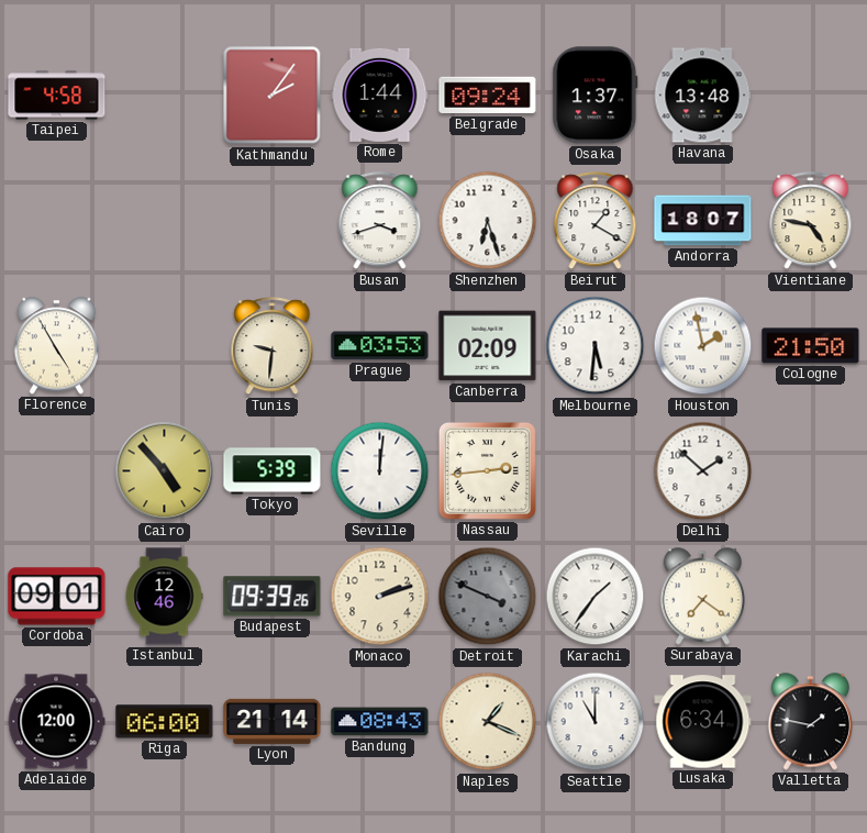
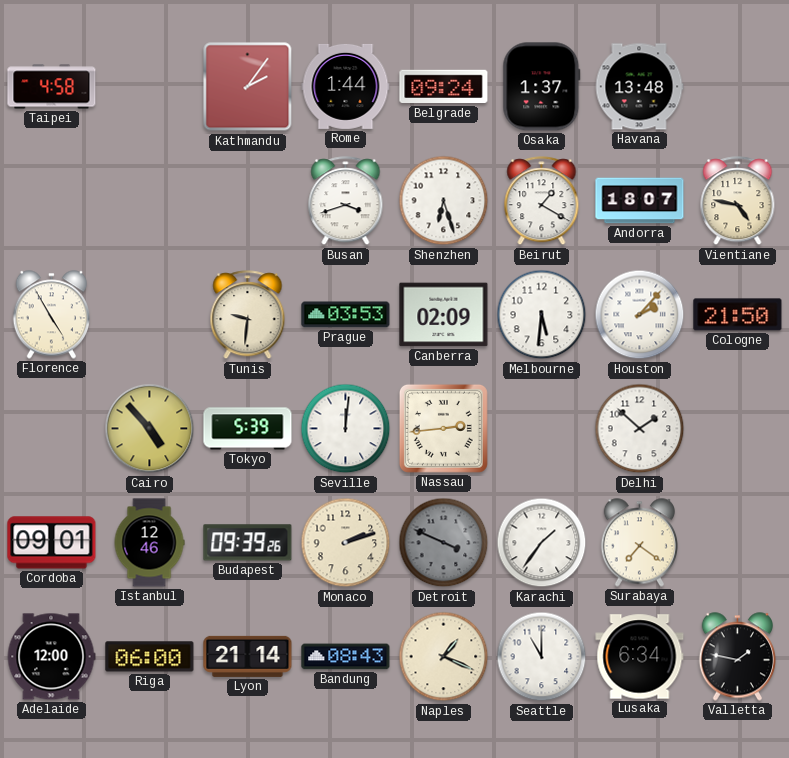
Houston: 1:58 -> 2:07 (640, 315)
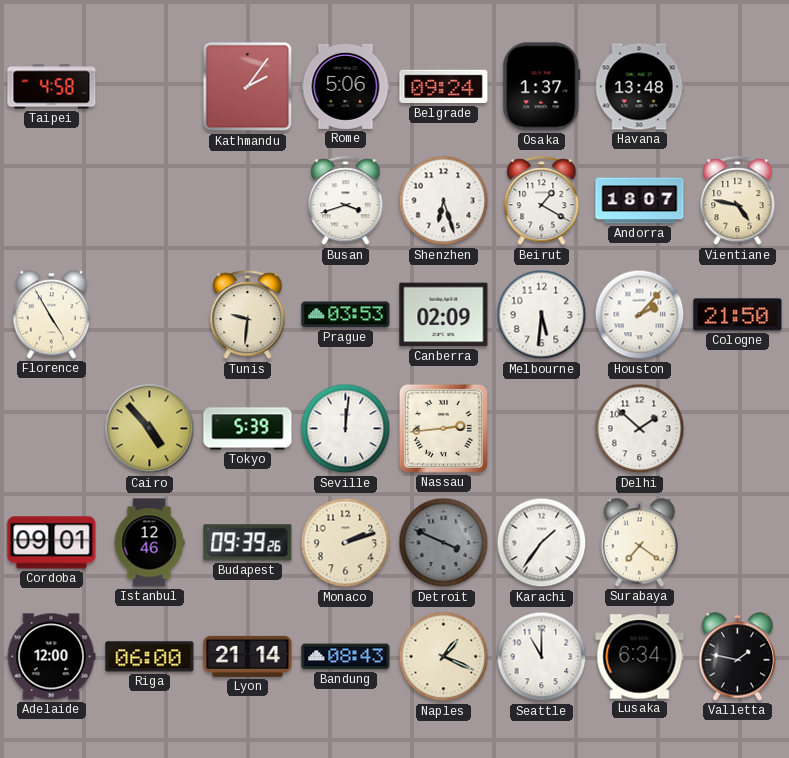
Rome: 1:44 -> 5:06 (346, 86)
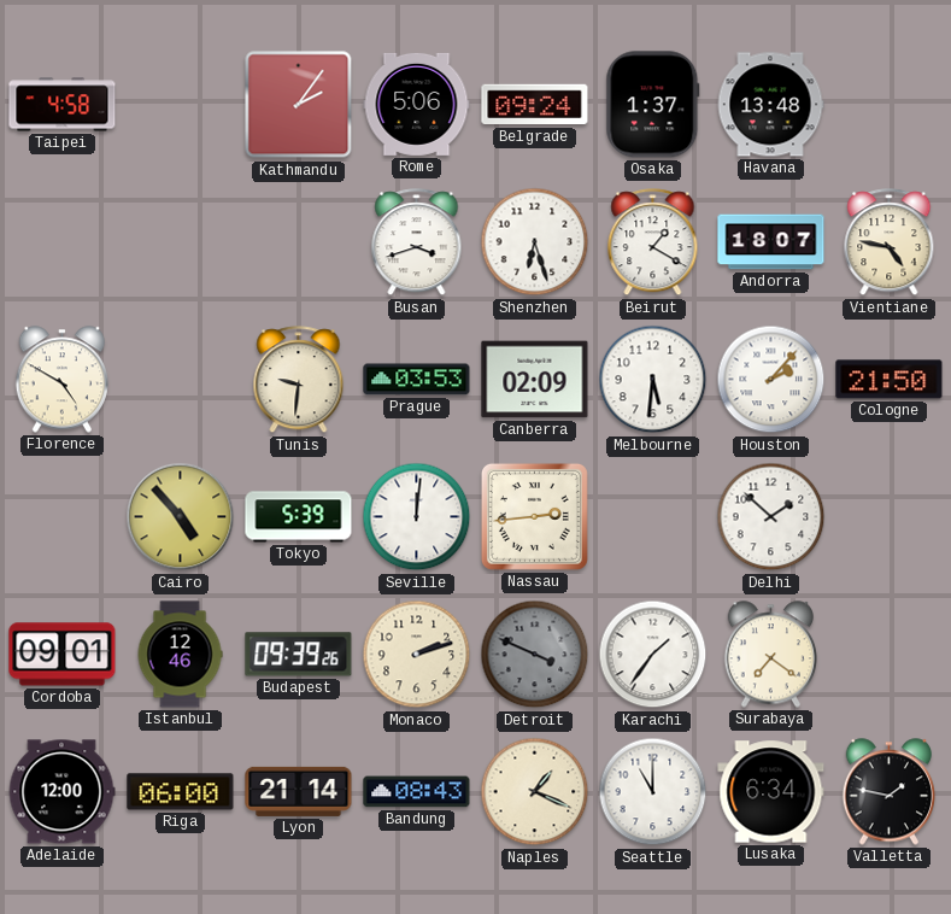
Florence: 4:55 -> 4:50 (63, 380)
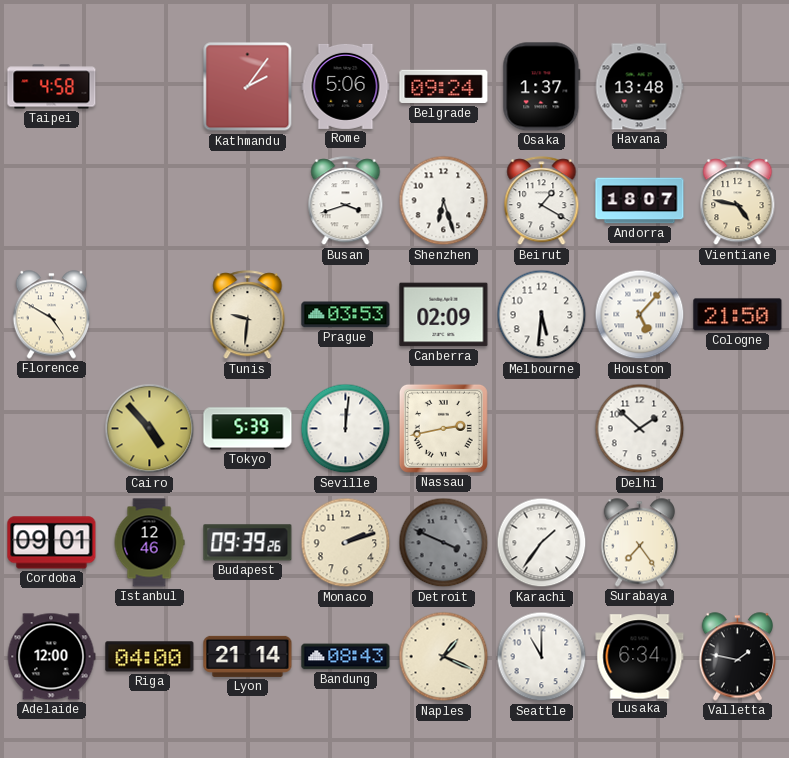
Houston: 2:07 -> 5:07 (640, 315)
Nassau: 2:44 -> 2:43 (443, 428)
Surabaya: 7:21 -> 7:24 (640, 543)
Riga: 06:00 -> 04:00 (150, 657)
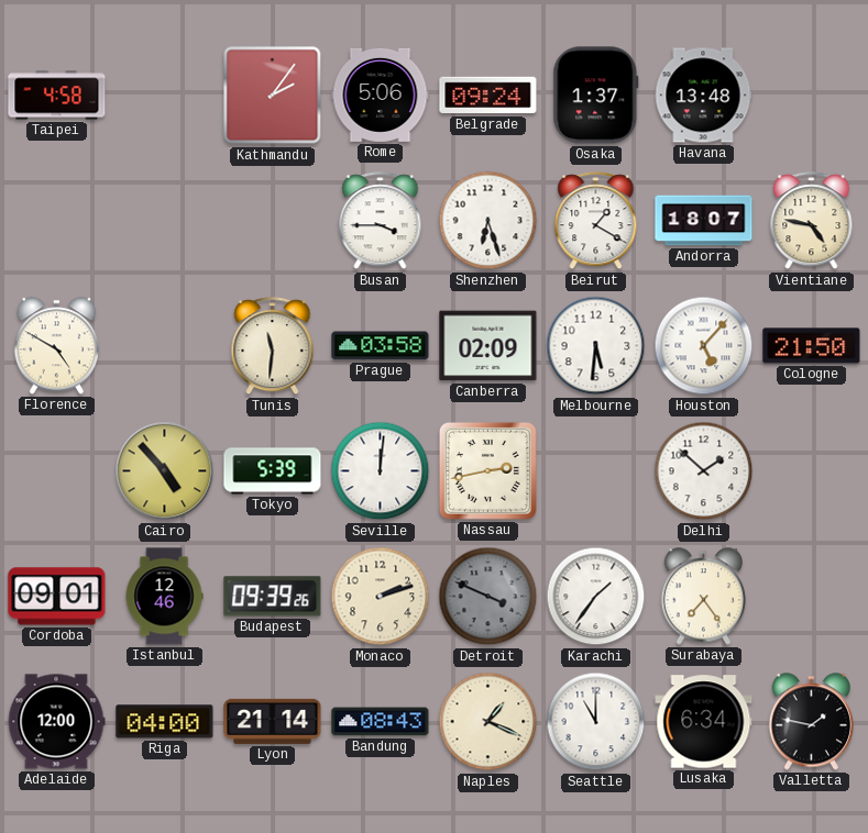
Busan: 3:42 -> 3:45 (381, 221)
Tunis: 9:31 -> 11:31 (273, 346)
Prague: 03:53 -> 03:58 (381, 346)
